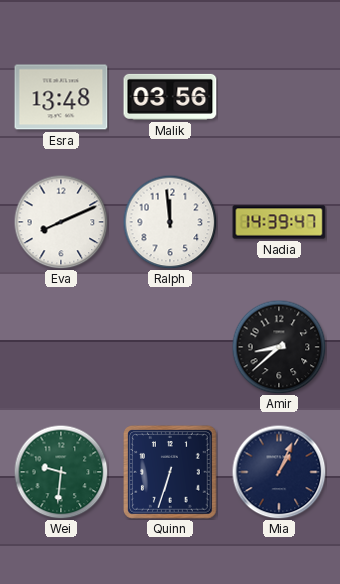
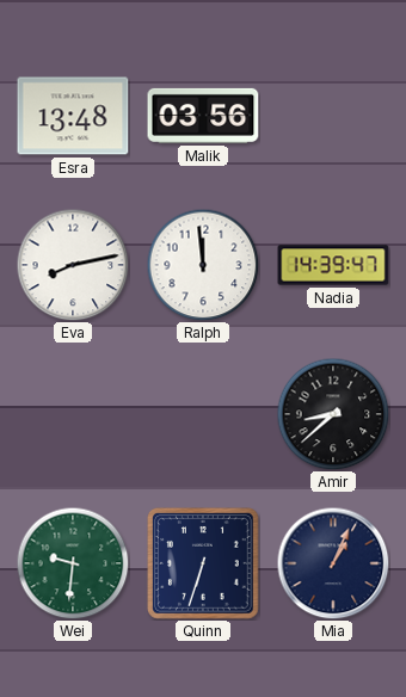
Eva: 8:11 -> 8:13 (73, 265)
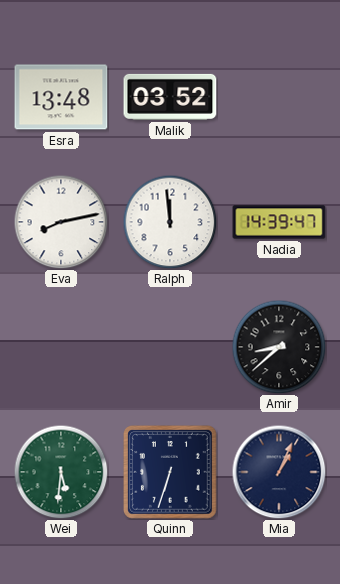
Malik: 03:56 -> 03:52 (170, 97)
Wei: 9:31 -> 5:31 (61, 472)
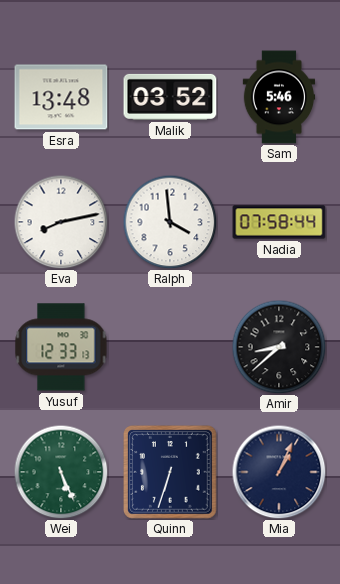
Sam: none -> 5:46 (279, 97)
Ralph: 11:59 -> 3:59 (170, 222)
Nadia: 14:39 -> 07:58 (279, 222)
Yusuf: none -> 12:33 (61, 347)
Wei: 5:31 -> 5:26 (61, 472)
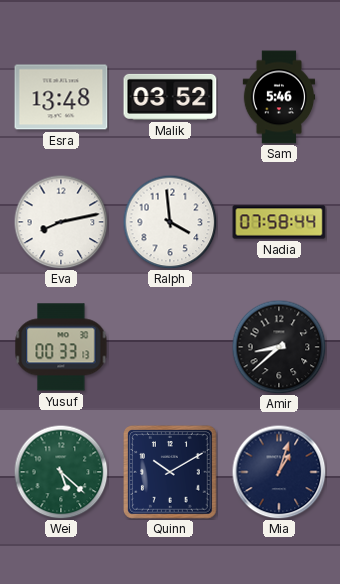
Yusuf: 12:33 -> 00:33 (61, 347)
Wei: 5:26 -> 5:22 (61, 472)
Quinn: 6:33 -> 10:10 (170, 472)
Mia: 1:04 -> 1:03 (279, 472)
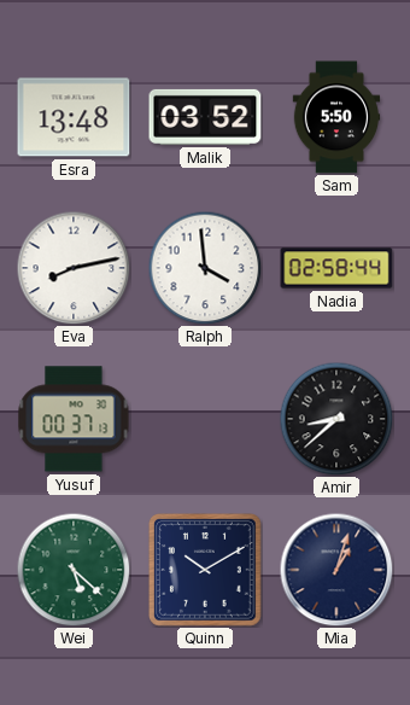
Sam: 5:46 -> 5:50 (336, 117)
Nadia: 07:58 -> 02:58 (336, 268)
Yusuf: 00:33 -> 00:37 (74, 419)
